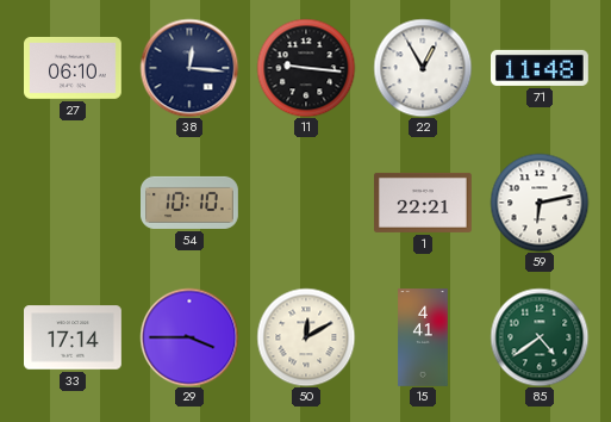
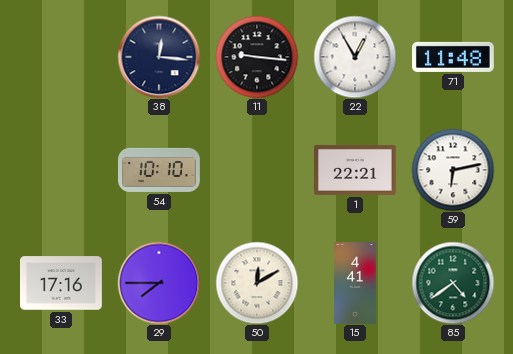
27: 06:10 -> none (74, 68)
33: 17:14 -> 17:16 (62, 283)
29: 3:45 -> 7:45 (159, 283)
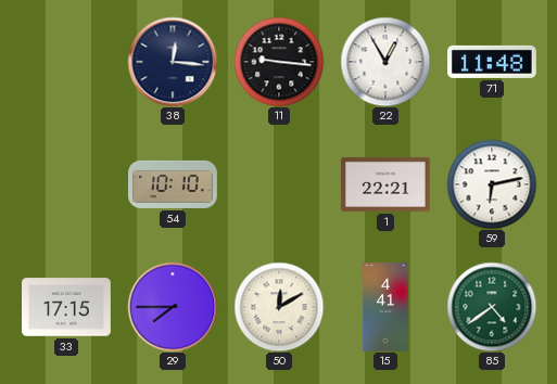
33: 17:16 -> 17:15 (67, 307)
